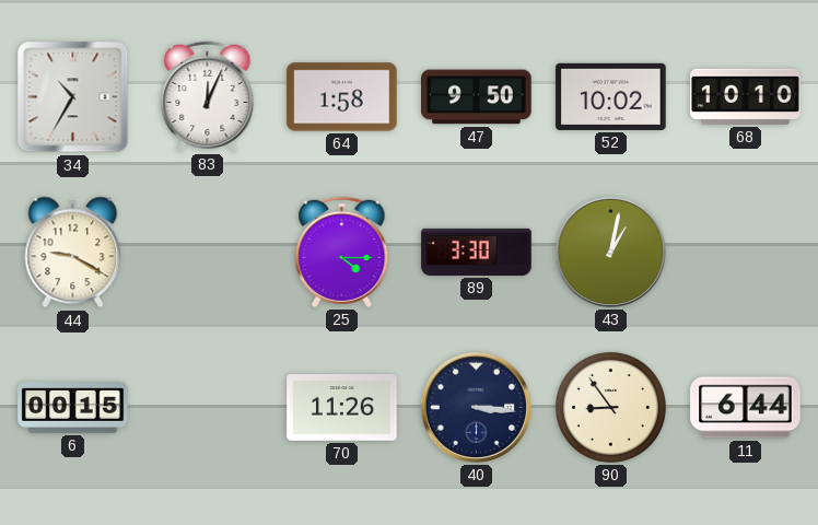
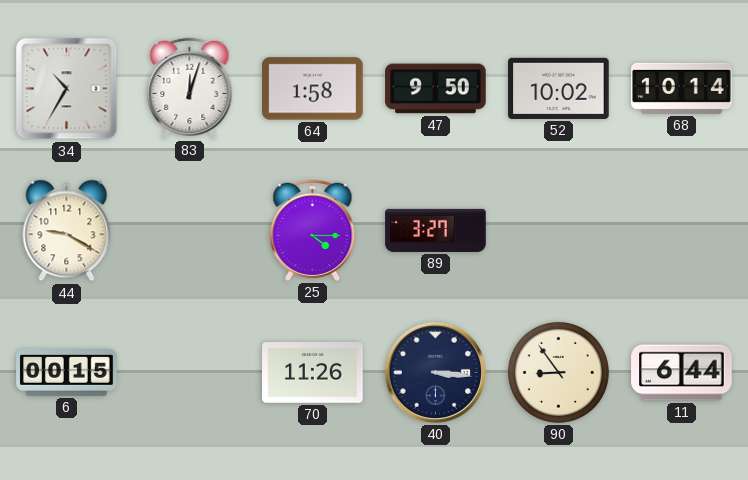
83: 12:04 -> 12:03 (190, 88)
68: 10:10 -> 10:14 (682, 88)
89: 3:30 -> 3:27 (436, 230)
43: 1:02 -> none (610, 252)
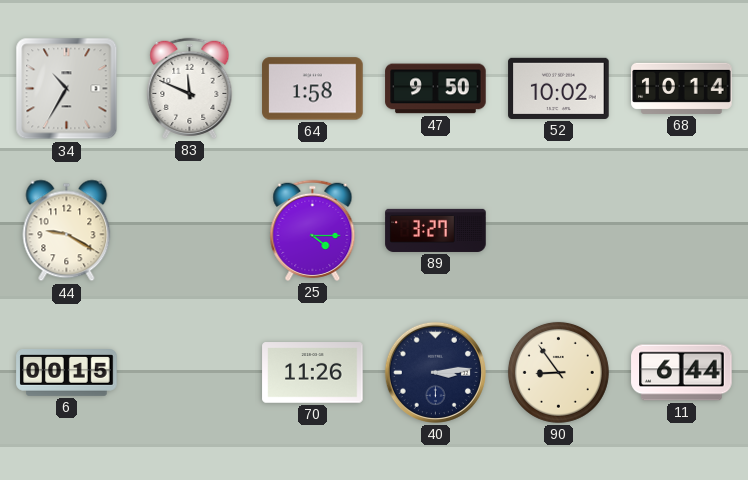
83: 12:03 -> 11:49 (190, 88)
40: 3:16 -> 3:14 (435, 372)
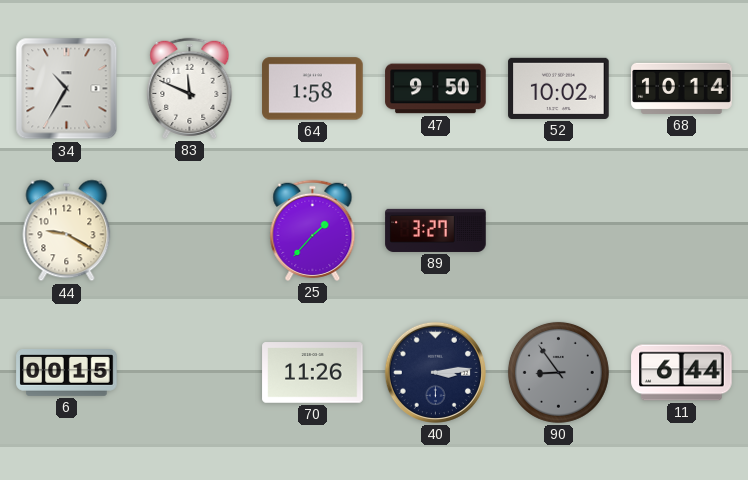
25: 4:15 -> 1:37 (313, 230)
90 dial: cream -> grey (558, 372)
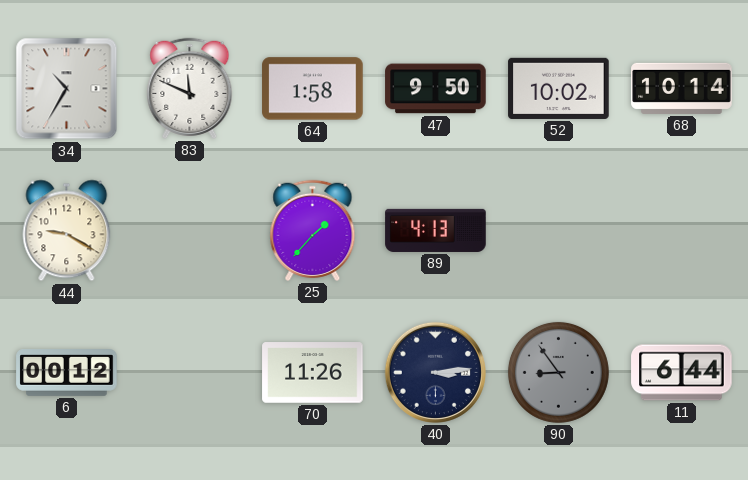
89: 3:27 -> 4:13 (436, 230)
6: 00:15 -> 00:12 (67, 373)
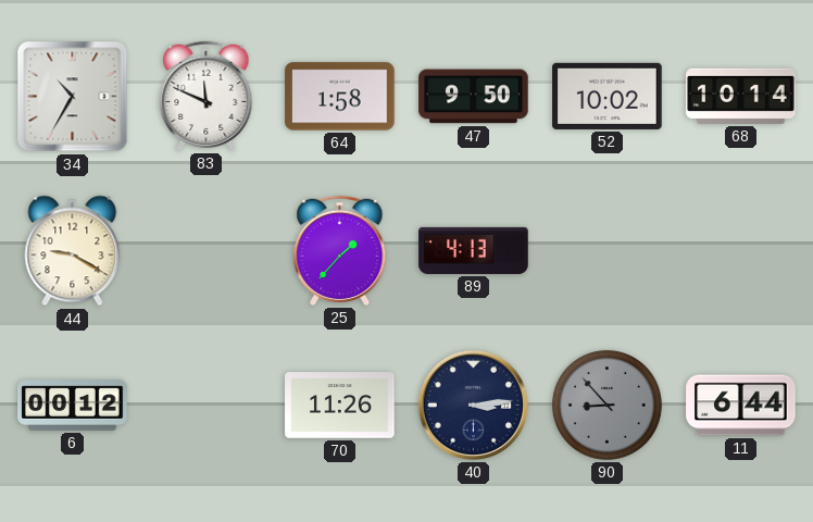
90: 8:54 -> 8:53 (606, 405)
